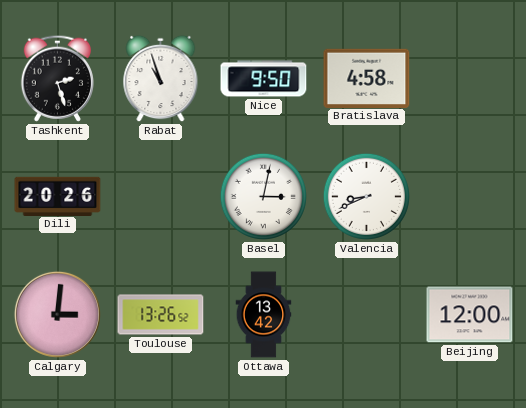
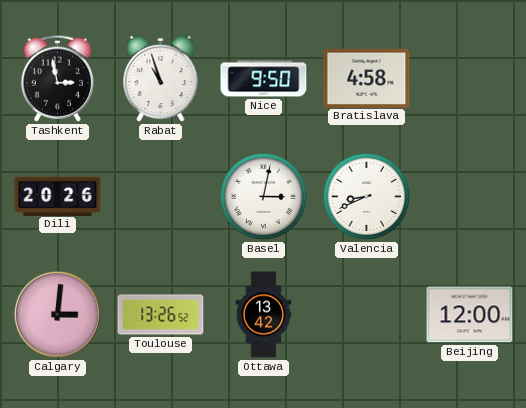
Tashkent: 2:27 -> 2:58 (57, 78)
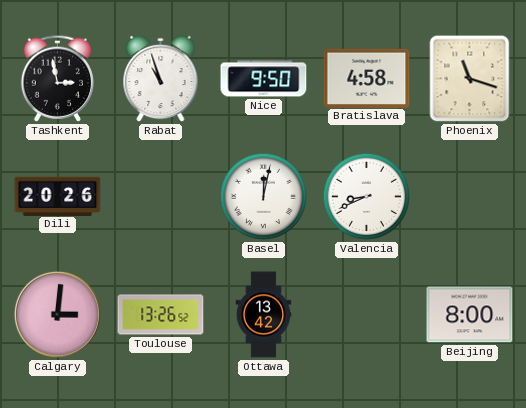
Phoenix: none -> 11:18 (470, 79)
Basel: 3:02 -> 12:02 (263, 196)
Beijing: 12:00 -> 8:00 (470, 315)
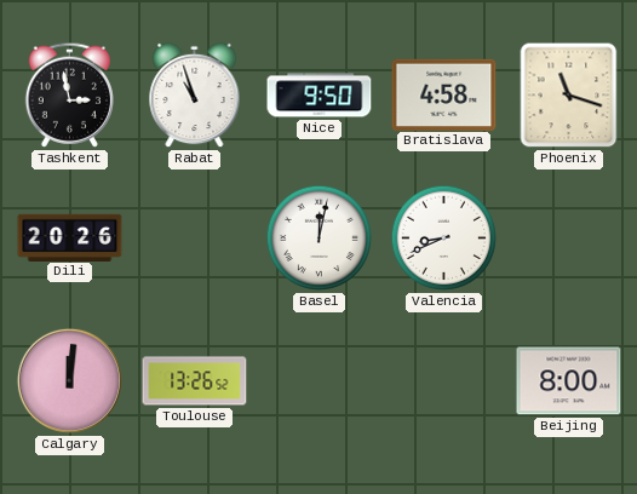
Calgary: 3:01 -> 12:01 (69, 380)
Ottawa: 13:42 -> none (264, 315)
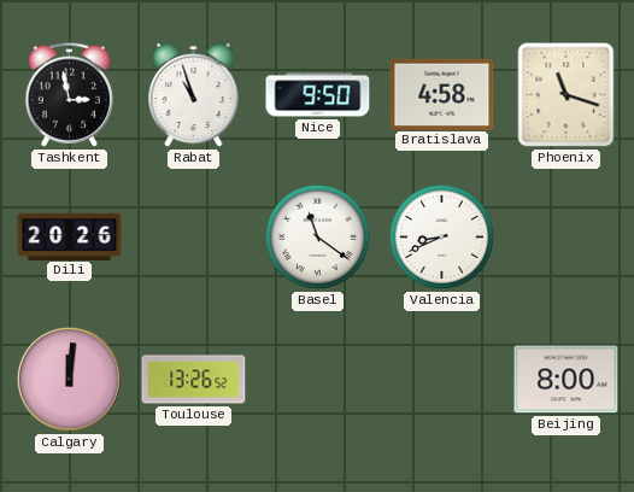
Basel: 12:02 -> 11:21 (317, 236)
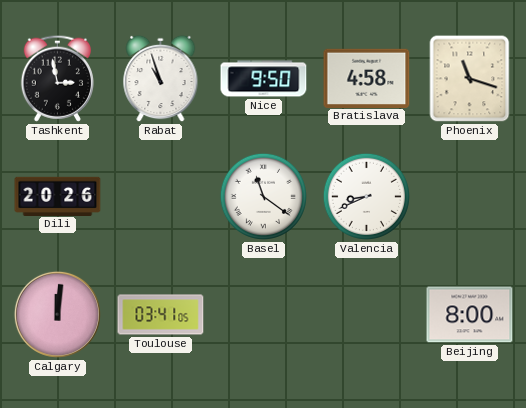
Toulouse: 13:26 -> 03:41 (161, 315)
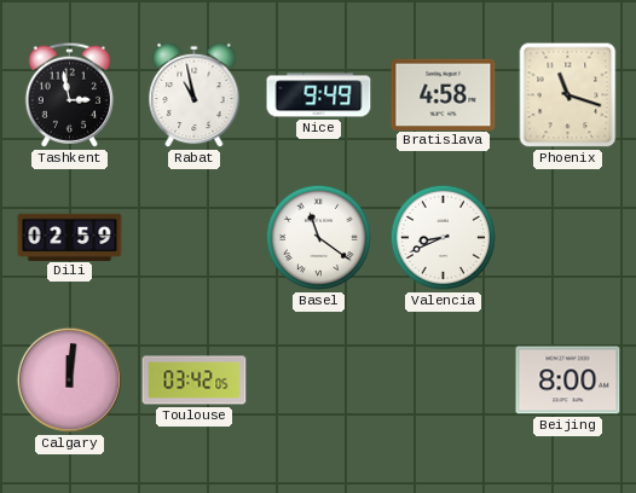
Rabat: 10:57 -> 10:58 (195, 95)
Nice: 9:50 -> 9:49 (319, 95)
Dili: 20:26 -> 02:59 (70, 237)
Toulouse: 03:41 -> 03:42 (195, 381)
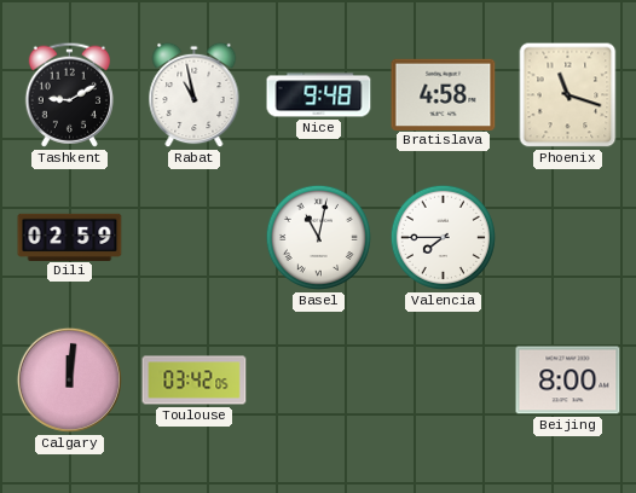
Tashkent: 2:58 -> 9:10 (69, 94)
Nice: 9:49 -> 9:48 (319, 95)
Basel: 11:21 -> 11:02 (318, 237)
Valencia: 8:41 -> 7:45 (443, 237)
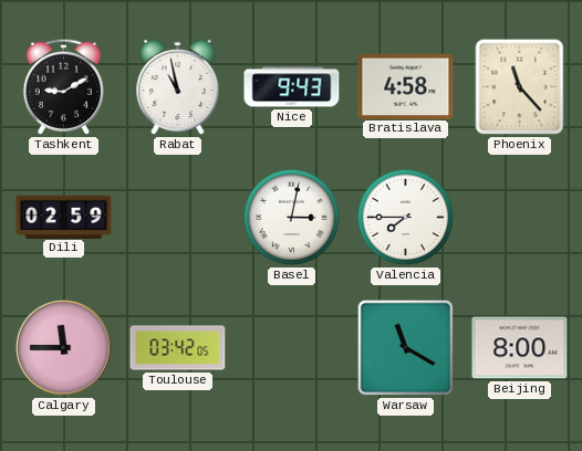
Nice: 9:48 -> 9:43 (292, 87)
Phoenix: 11:18 -> 11:23 (520, 87)
Basel: 11:02 -> 3:02 (291, 217)
Calgary: 12:01 -> 11:45 (63, 347)
Warsaw: none -> 11:20 (406, 348)
